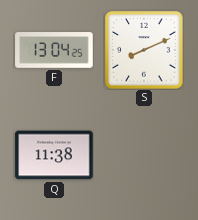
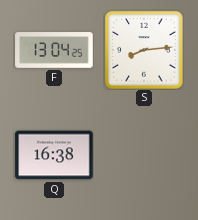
S: 8:11 -> 8:14 (144, 50)
Q: 11:38 -> 16:38 (54, 155)
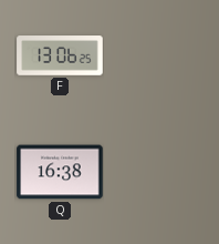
F: 13:04 -> 13:06 (60, 55)
S: 8:14 -> none (144, 50)
